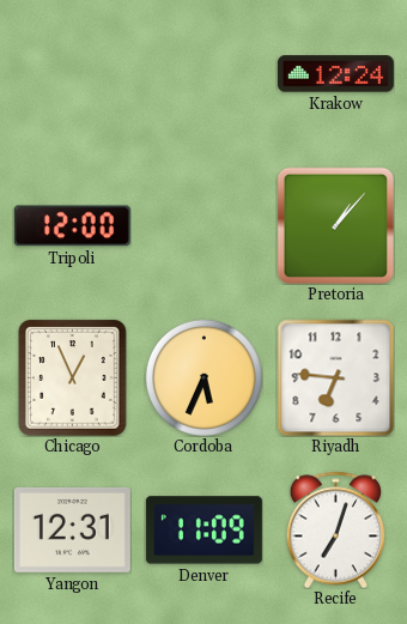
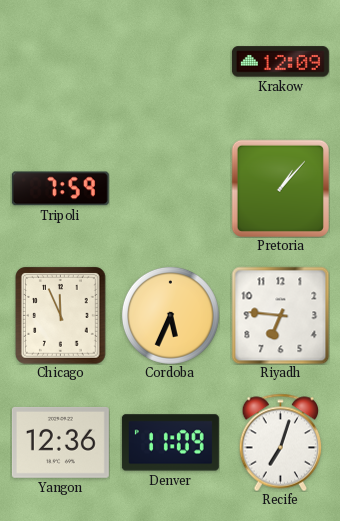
Krakow: 12:24 -> 12:09 (280, 62)
Tripoli: 12:00 -> 7:59 (60, 189)
Chicago: 12:56 -> 11:56 (61, 316)
Yangon: 12:31 -> 12:36 (60, 442)
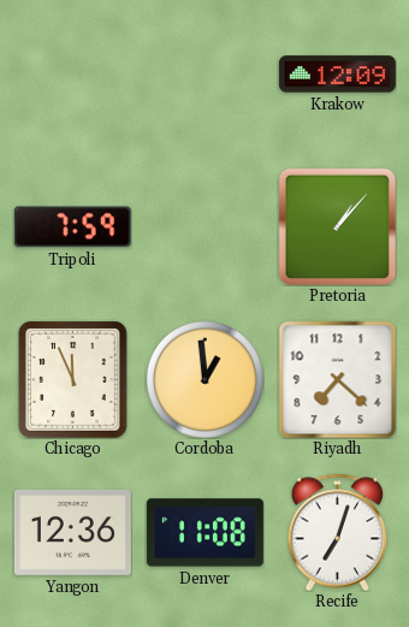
Cordoba: 5:34 -> 12:59 (204, 379)
Riyadh: 6:46 -> 7:22 (337, 379)
Denver: 11:09 -> 11:08 (204, 533)
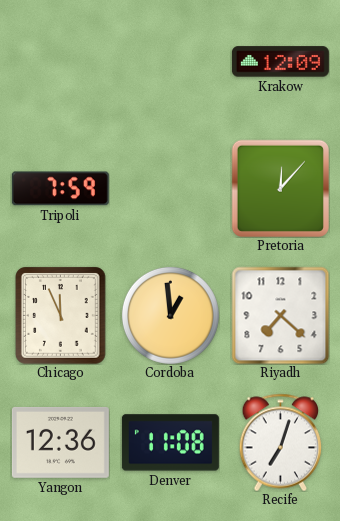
Pretoria: 1:07 -> 12:07 (280, 188)
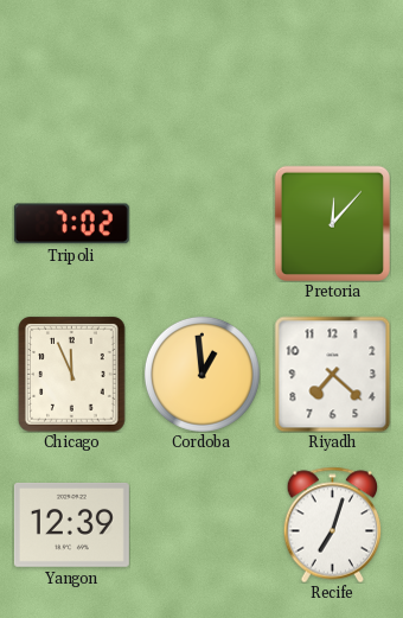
Krakow: 12:09 -> none (280, 62)
Tripoli: 7:59 -> 7:02 (71, 224)
Yangon: 12:36 -> 12:39 (71, 524)
Denver: 11:08 -> none (170, 443)
